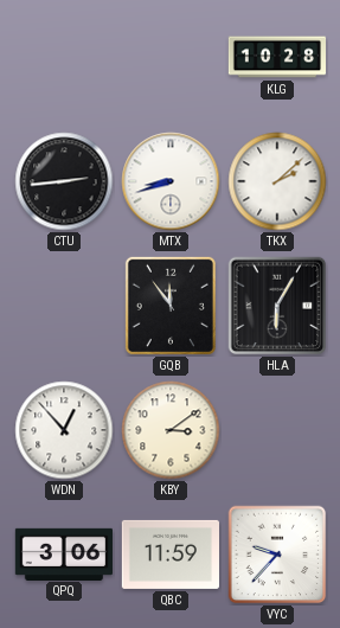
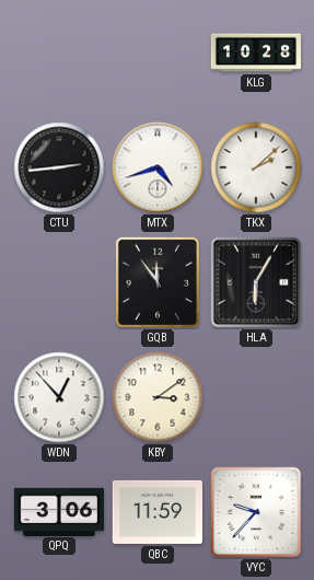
MTX: 8:42 -> 4:42 (158, 167)
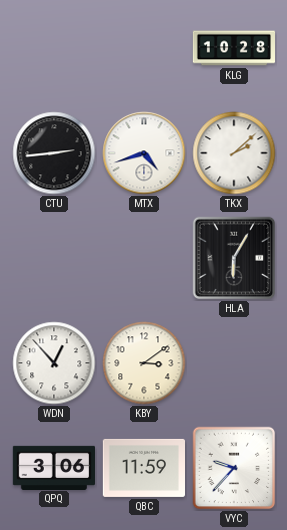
GQB: 11:54 -> none (158, 282)
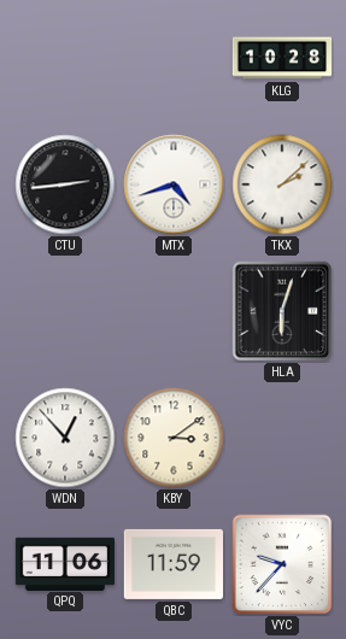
HLA: 6:05 -> 6:03 (282, 311)
QPQ: 3:06 -> 11:06 (64, 563)
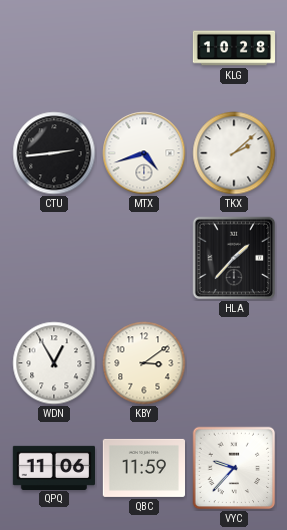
HLA: 6:03 -> 1:37 (234, 258)
WDN: 12:53 -> 12:55 (54, 363)
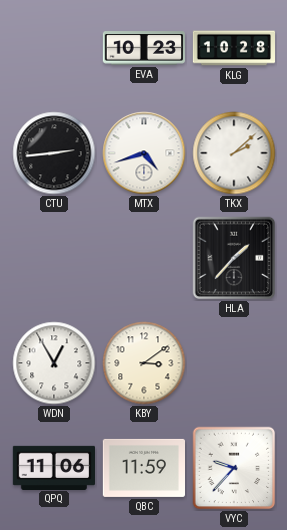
EVA: none -> 10:23 (143, 48)
